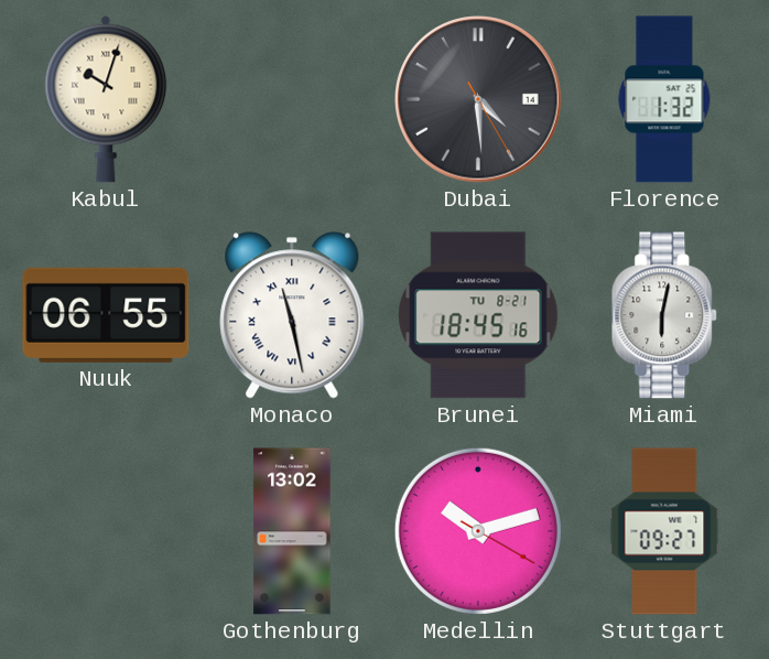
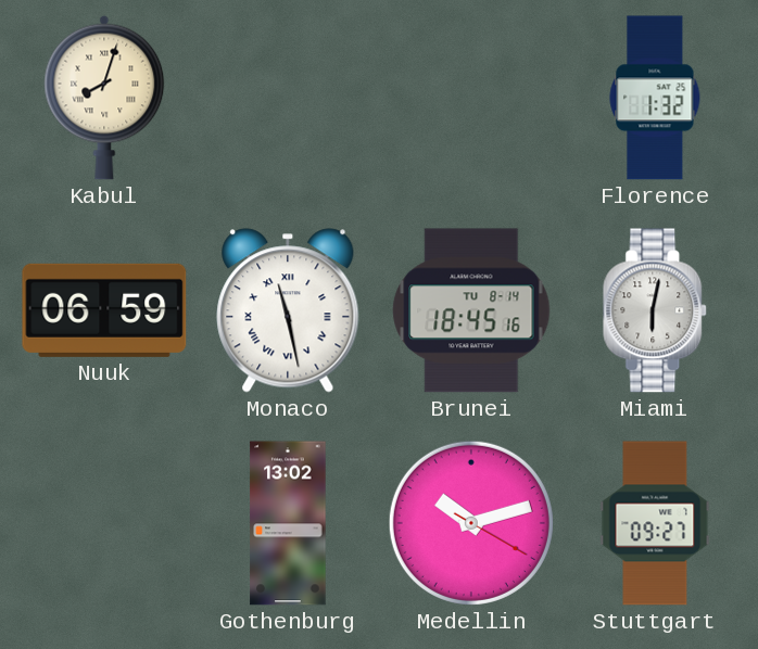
Kabul: 10:03 -> 8:03 (104, 98)
Dubai: 4:29 -> none (478, 99)
Nuuk: 06:55 -> 06:59 (104, 310)
Brunei date: TU 8-21 -> TU 8-14 (471, 310)
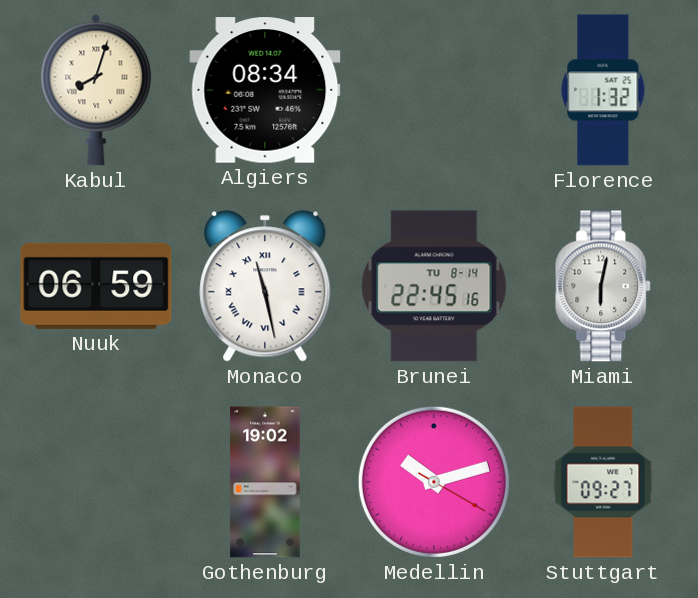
Algiers: none -> 08:34 (265, 90)
Brunei: 18:45 -> 22:45 (434, 286)
Gothenburg: 13:02 -> 19:02 (265, 482)
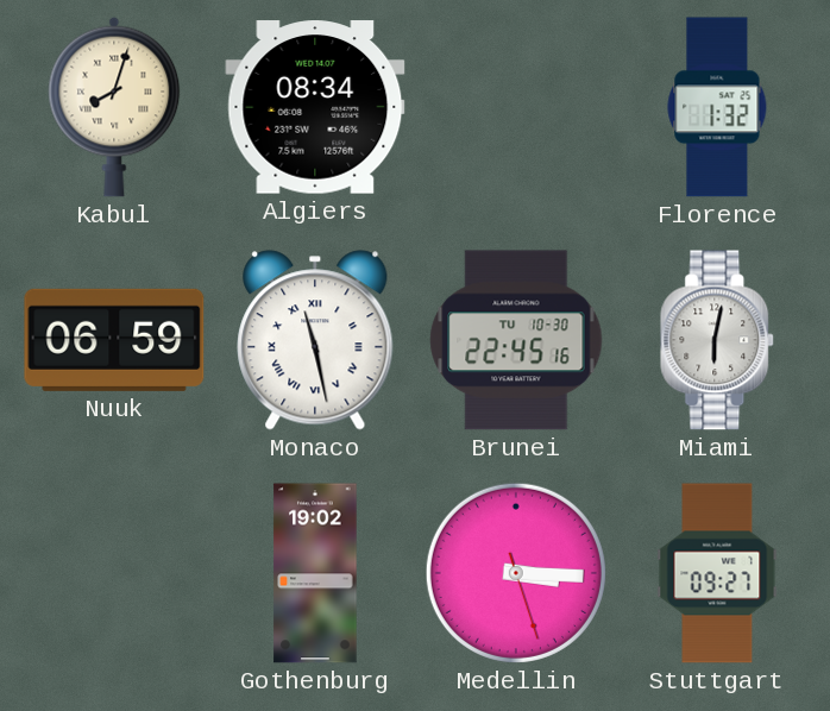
Brunei date: TU 8-14 -> TU 10-30 (516, 340)
Medellin: 10:12 -> 3:15 (516, 573)
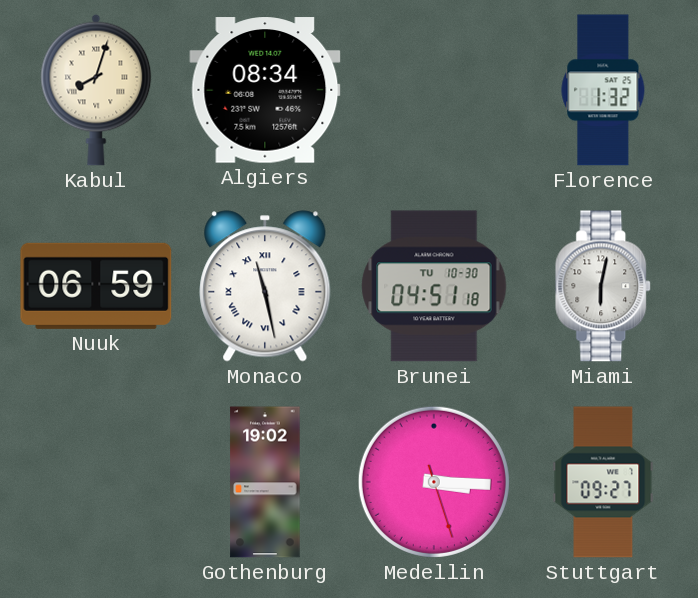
Brunei: 22:45 -> 04:51 (434, 286)
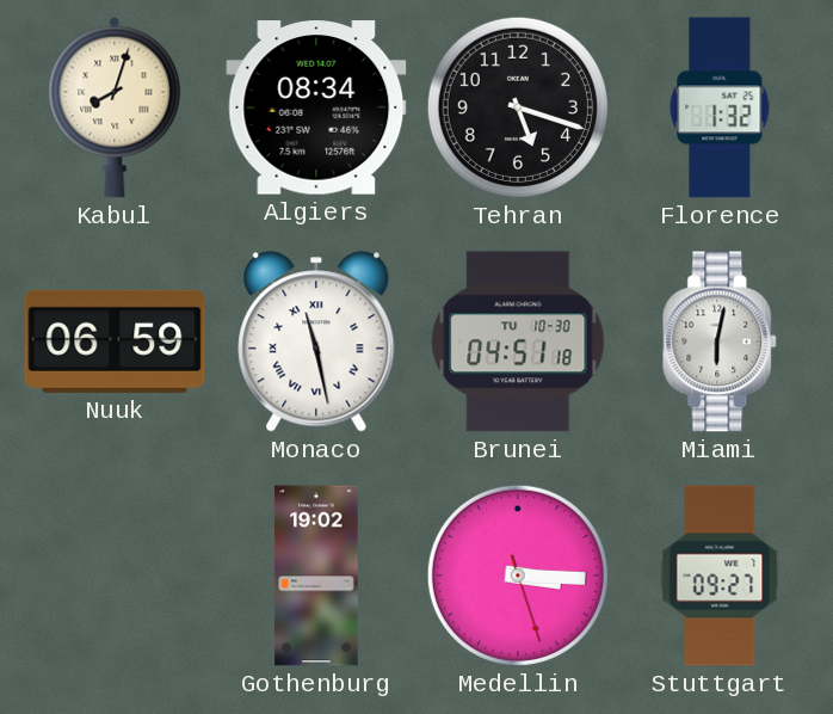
Tehran: none -> 5:18 (518, 107)
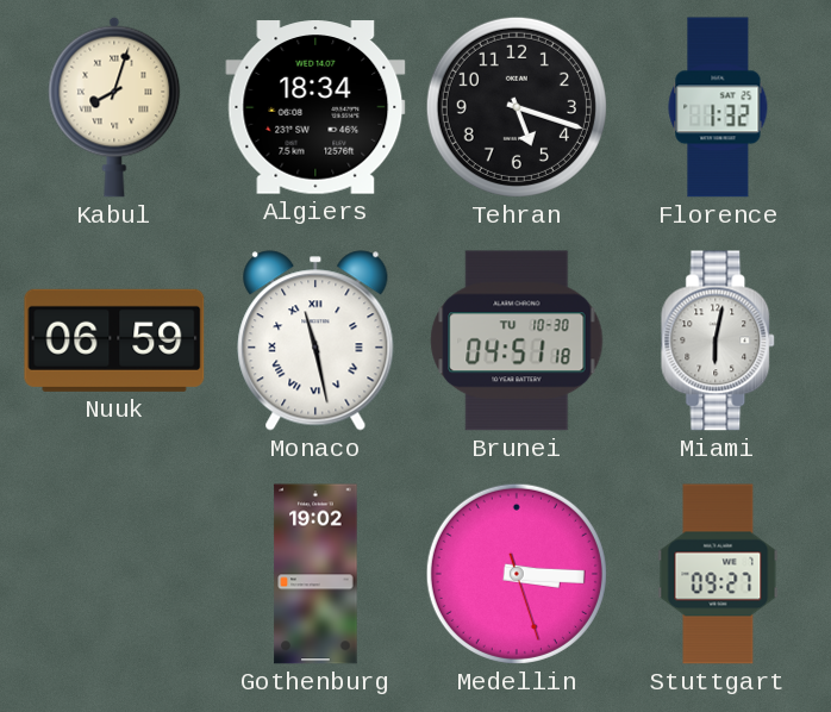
Algiers: 08:34 -> 18:34 (315, 107)
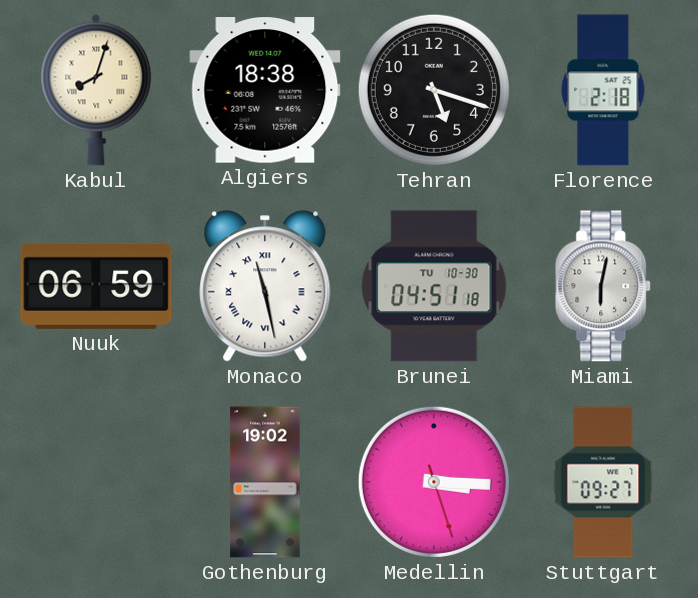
Algiers: 18:34 -> 18:38 (265, 90)
Florence: 1:32 -> 2:18 (603, 90)
